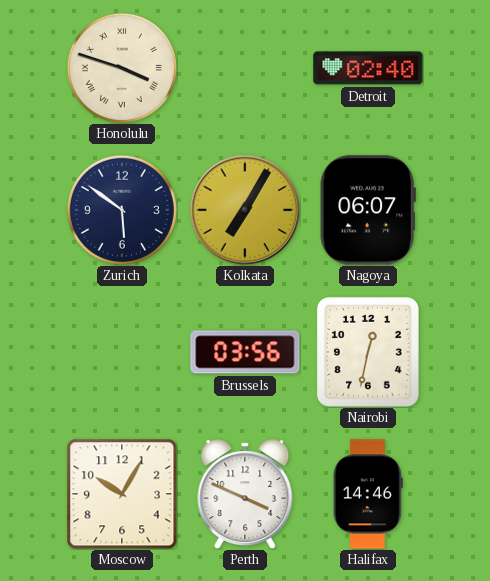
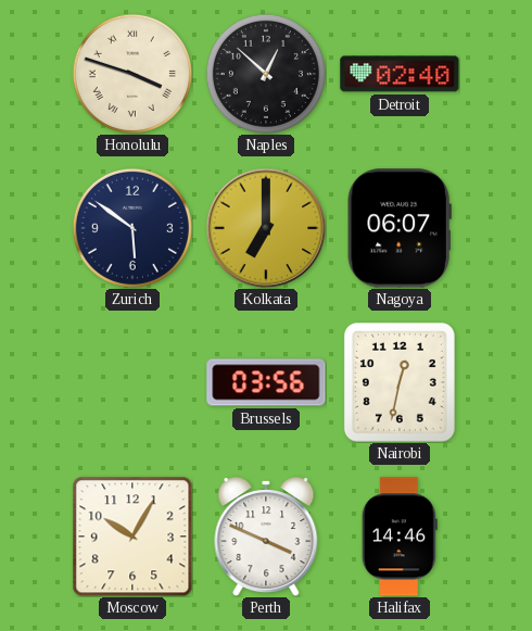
Naples: none -> 12:52 (266, 74)
Kolkata: 7:05 -> 7:00 (266, 228)
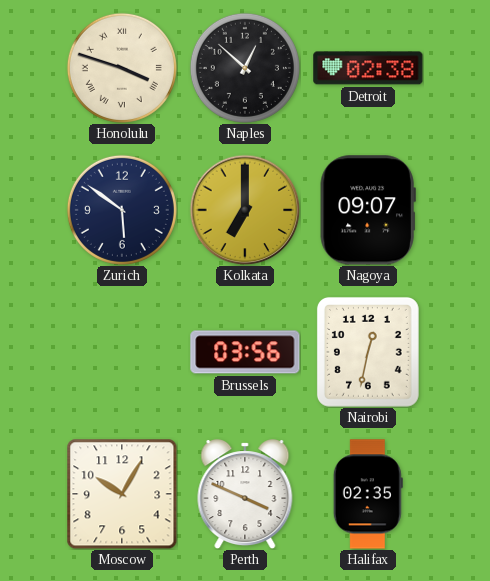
Detroit: 02:40 -> 02:38 (368, 68)
Nagoya: 06:07 -> 09:07 (368, 210)
Halifax: 14:46 -> 02:35 (368, 494)
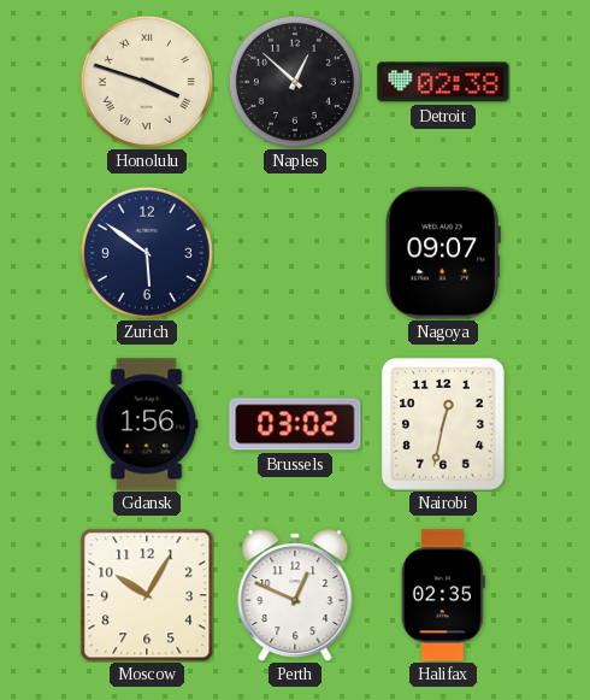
Kolkata: 7:00 -> none (245, 210)
Gdansk: none -> 1:56 (147, 424)
Brussels: 03:56 -> 03:02 (295, 424)
Perth: 3:49 -> 12:49 (295, 595)
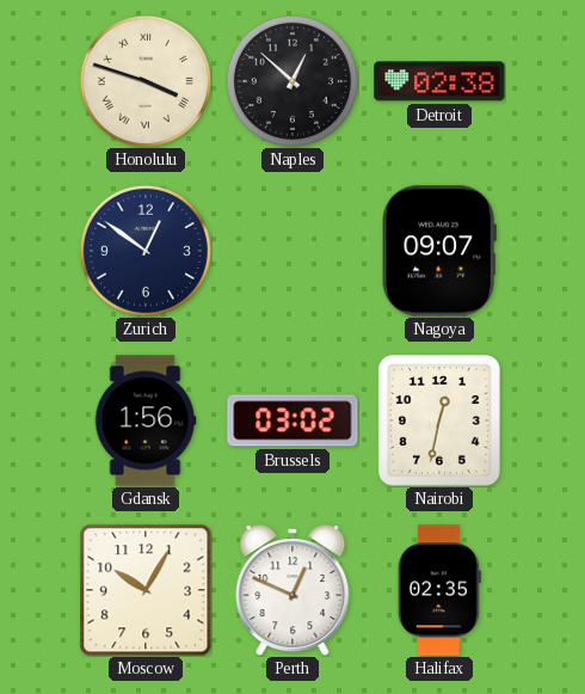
Zurich: 5:51 -> 12:51 (146, 251)
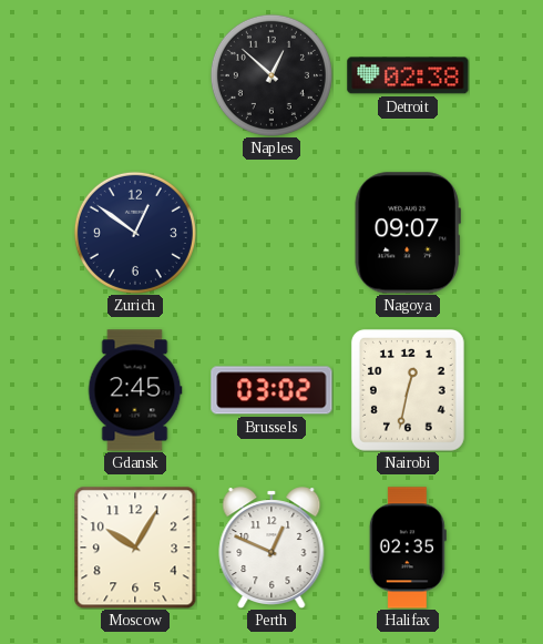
Honolulu: 3:48 -> none (146, 81)
Gdansk: 1:56 -> 2:45 (135, 390)
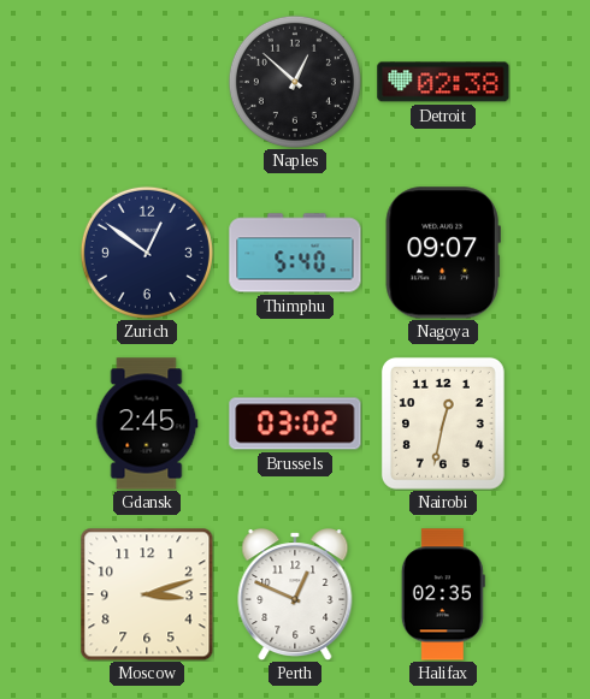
Thimphu: none -> 5:40 (295, 253)
Moscow: 10:05 -> 3:12 (147, 594)
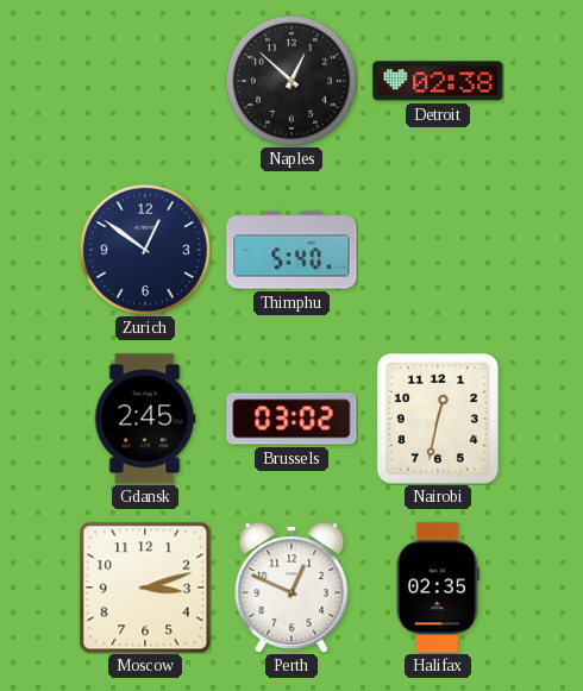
Nagoya: 09:07 -> none (443, 253)
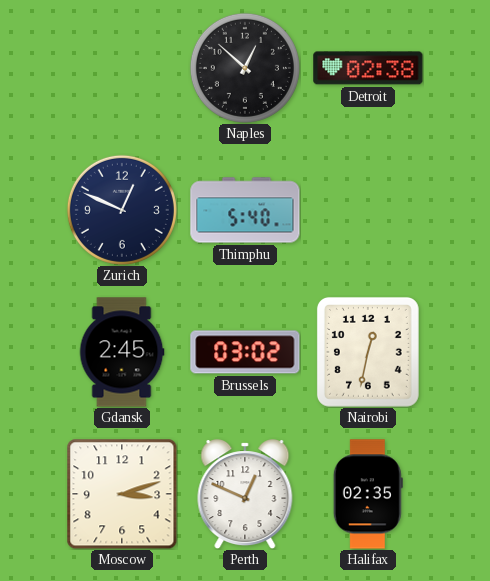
Zurich: 12:51 -> 12:49 (122, 210)
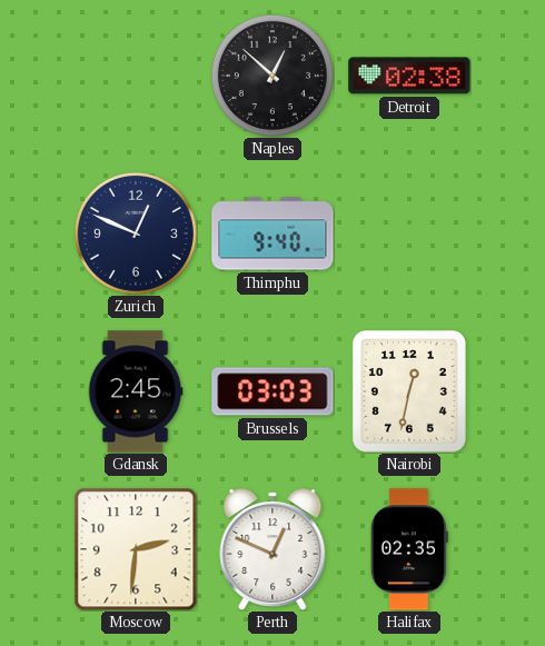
Thimphu: 5:40 -> 9:40 (272, 233)
Brussels: 03:02 -> 03:03 (272, 391)
Moscow: 3:12 -> 2:31 (136, 549)
